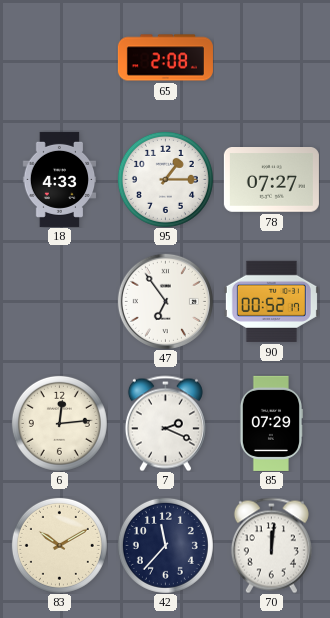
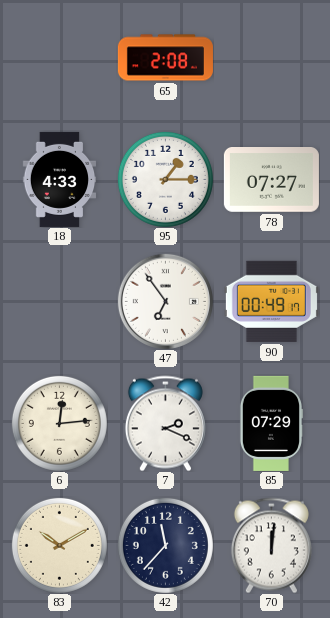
90: 00:52 -> 00:49 (271, 301)
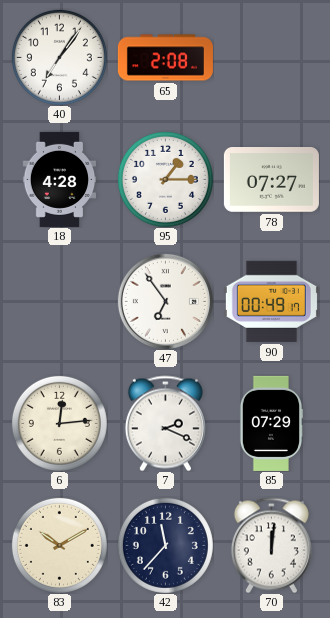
40: none -> 7:06 (59, 57)
18: 4:33 -> 4:28 (60, 179)
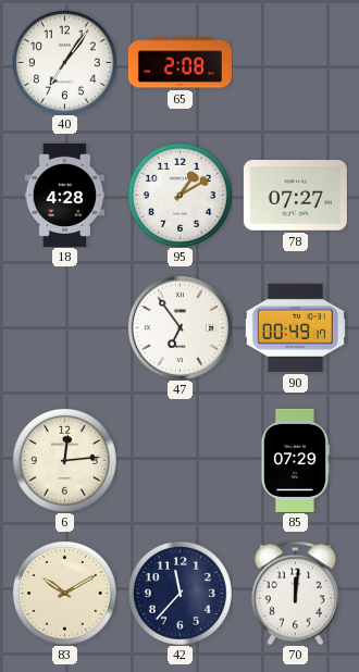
95: 1:15 -> 1:10 (179, 195)
7: 2:19 -> none (165, 423)
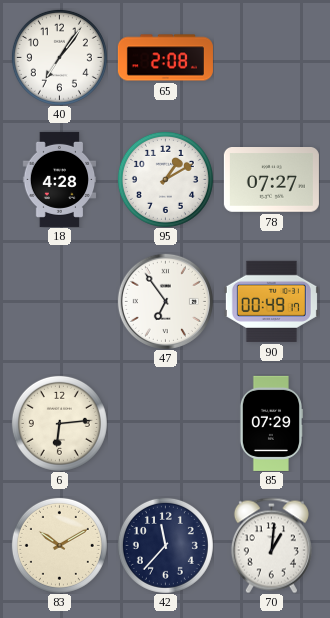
6: 12:14 -> 6:14 (59, 423)
70: 12:01 -> 1:01 (271, 545)
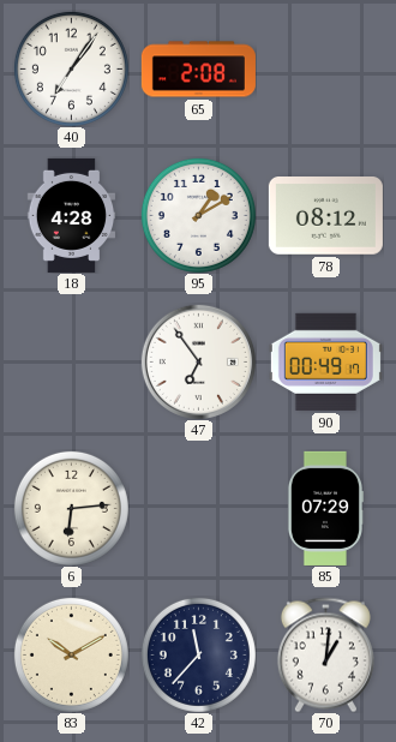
78: 07:27 -> 08:12 (325, 216)
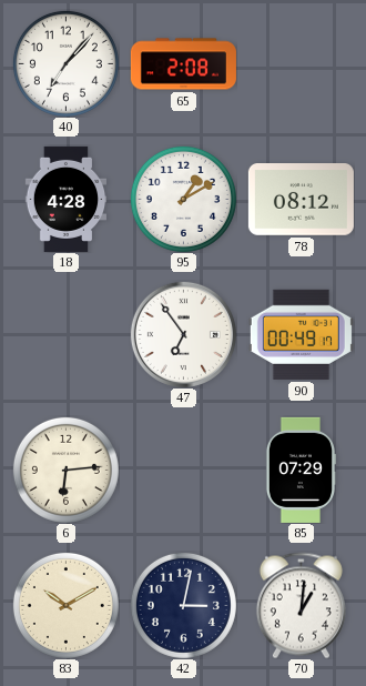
40: 7:06 -> 7:07 (65, 63)
42: 11:37 -> 3:02 (183, 605)
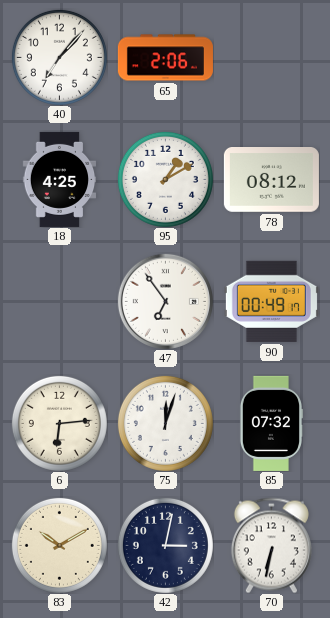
65: 2:08 -> 2:06 (165, 58)
18: 4:28 -> 4:25 (60, 179)
75: none -> 12:03 (165, 423)
85: 07:29 -> 07:32 (270, 423)
70: 1:01 -> 6:32 (271, 545)
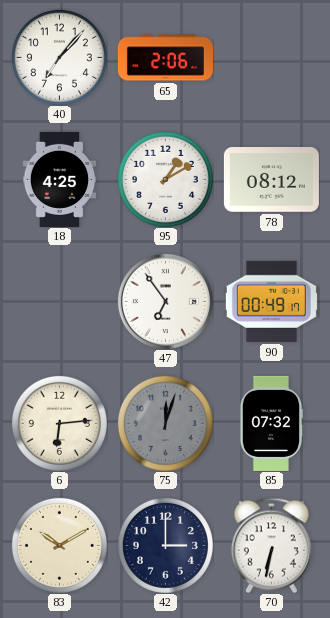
75 dial: white -> grey (165, 423)
42: 3:02 -> 3:00 (165, 545)
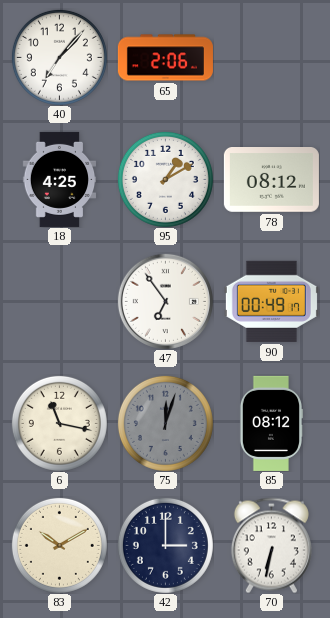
6: 6:14 -> 11:17 (59, 423)
85: 07:32 -> 08:12 (270, 423)
